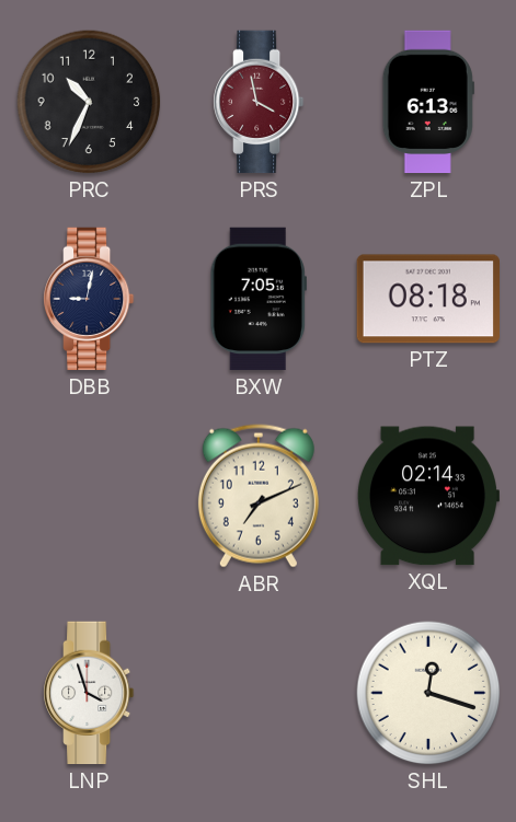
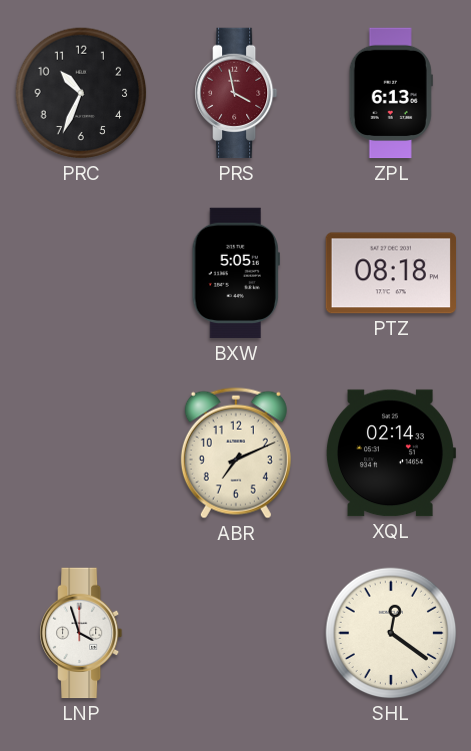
DBB: 9:02 -> none (90, 299)
BXW: 7:05 -> 5:05 (236, 273)
SHL: 12:18 -> 12:21 (391, 633)
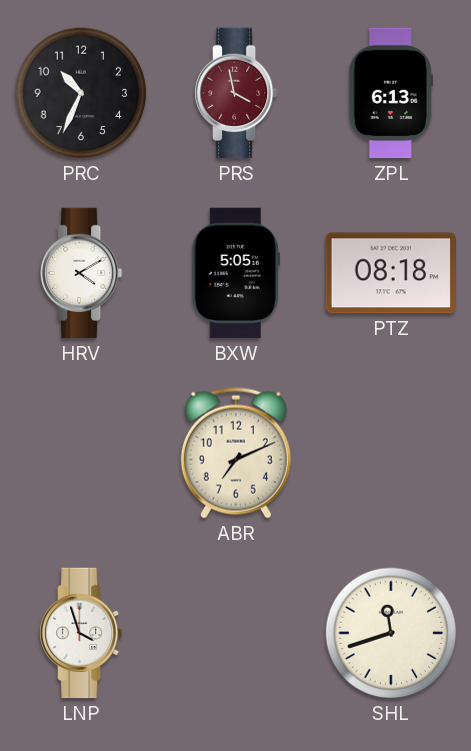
HRV: none -> 4:10 (82, 273)
XQL: 02:14 -> none (390, 453)
SHL: 12:21 -> 11:42 (391, 633)
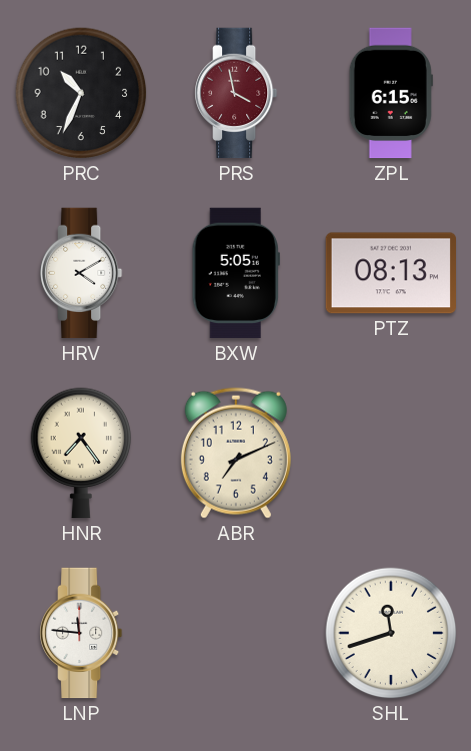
ZPL: 6:13 -> 6:15 (391, 93)
PTZ: 08:18 -> 08:13 (390, 273)
HNR: none -> 7:24 (81, 453)
LNP: 3:57 -> 11:46 (82, 633)
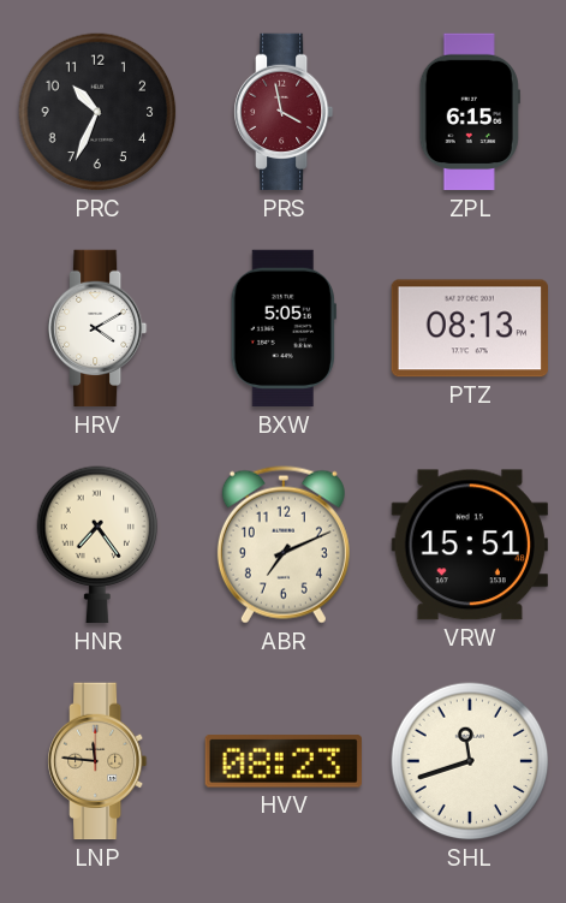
VRW: none -> 15:51 (470, 545)
LNP dial: white -> champagne (99, 761)
HVV: none -> 08:23 (284, 761)
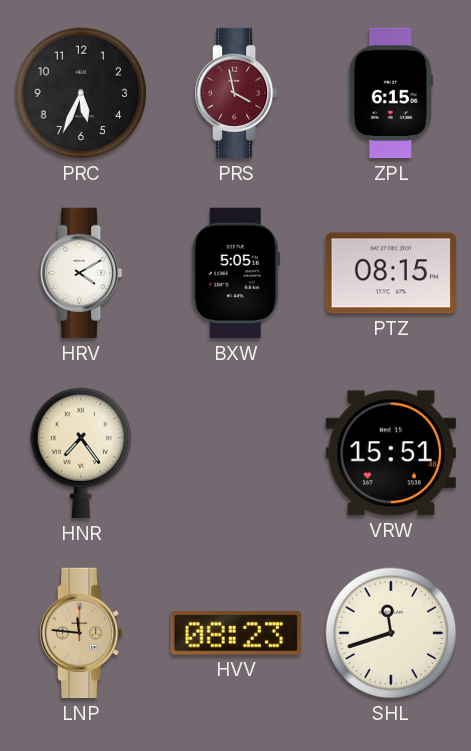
PRC: 10:34 -> 5:34 (81, 93)
PTZ: 08:13 -> 08:15 (390, 273)
ABR: 7:11 -> none (284, 545)
